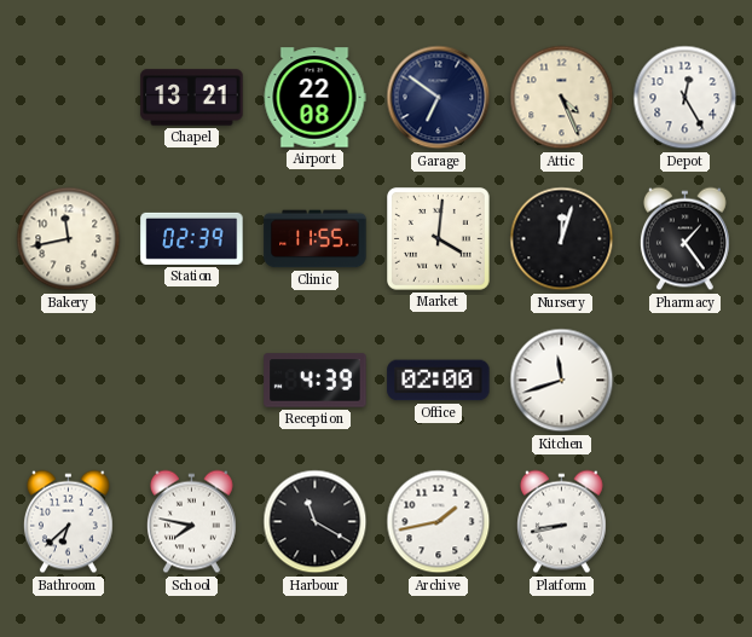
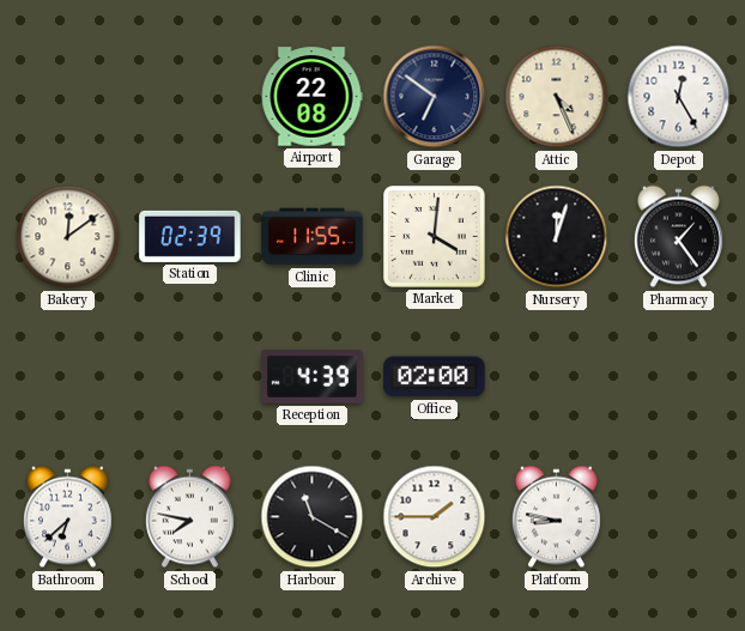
Chapel: 13:21 -> none (192, 98)
Bakery: 11:43 -> 12:09 (68, 237)
Kitchen: 11:42 -> none (562, 381)
Archive: 1:43 -> 1:45 (435, 517)
Platform: 8:43 -> 8:47 (557, 517)
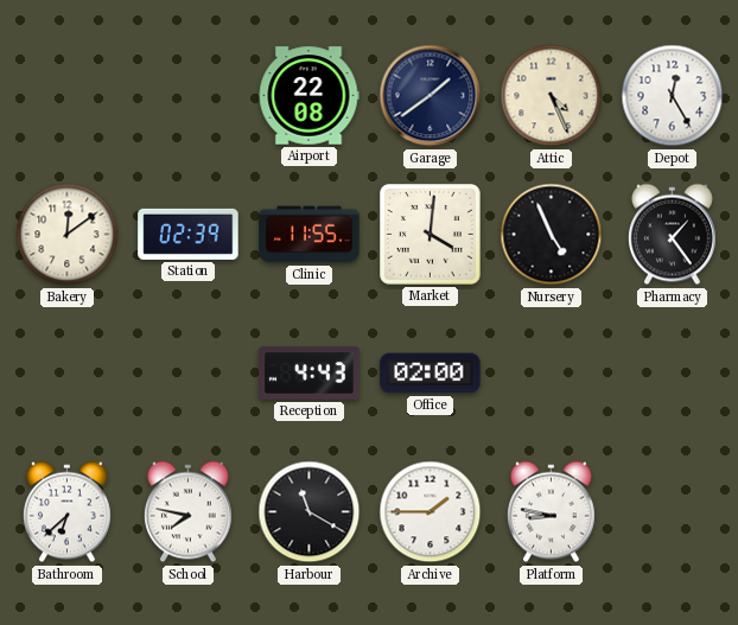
Garage: 6:51 -> 1:39 (431, 96)
Nursery: 12:03 -> 4:56 (552, 235)
Reception: 4:39 -> 4:43 (310, 374)
